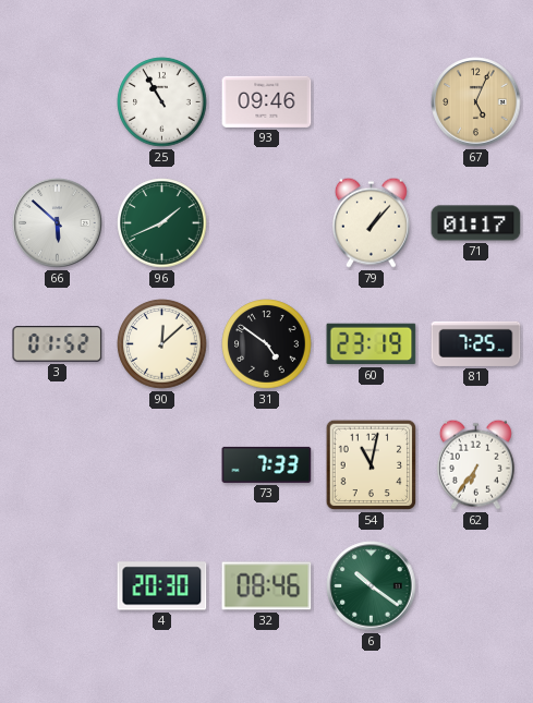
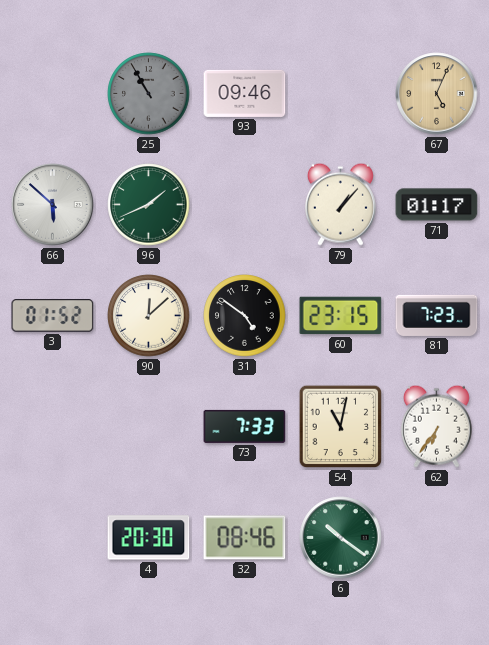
25 dial: white -> grey (149, 94)
60: 23:19 -> 23:15 (341, 316)
81: 7:25 -> 7:23 (437, 315)
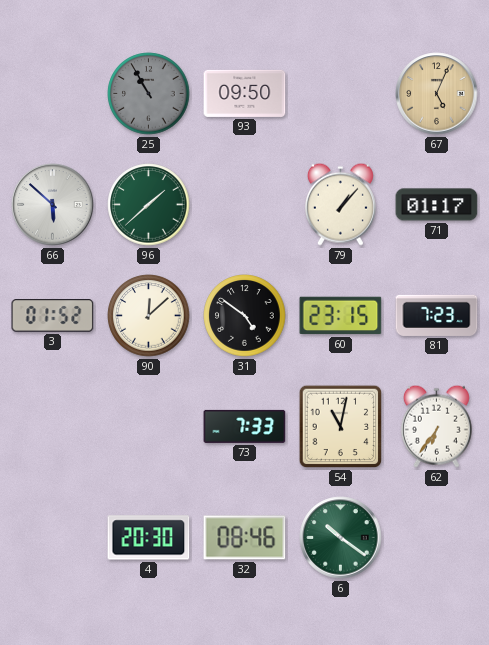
93: 09:46 -> 09:50 (245, 93)
96: 1:41 -> 1:38 (149, 205)
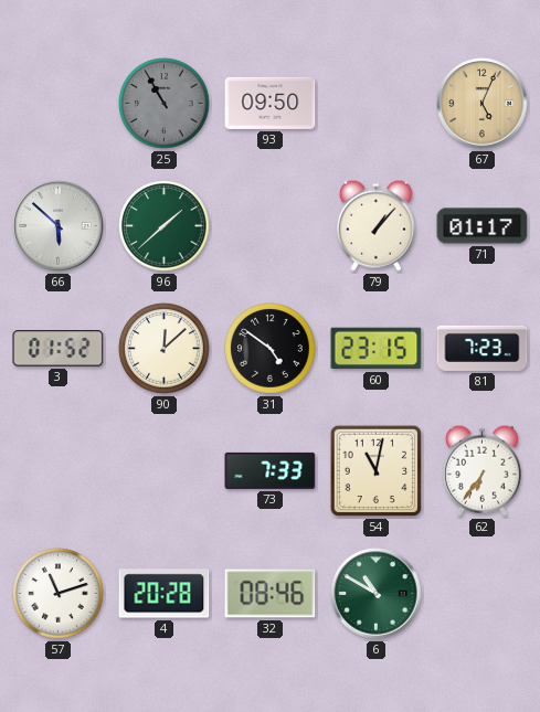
57: none -> 11:12 (59, 594)
4: 20:30 -> 20:28 (165, 594)
6: 10:21 -> 10:50 (377, 594)
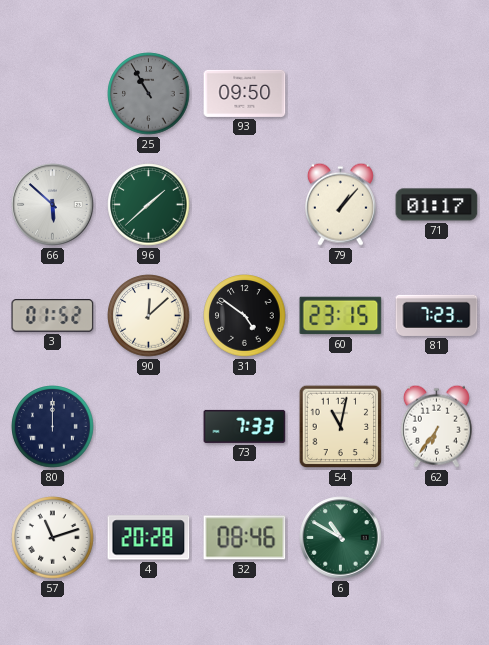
67: 5:04 -> none (483, 104)
80: none -> 12:00 (53, 427)
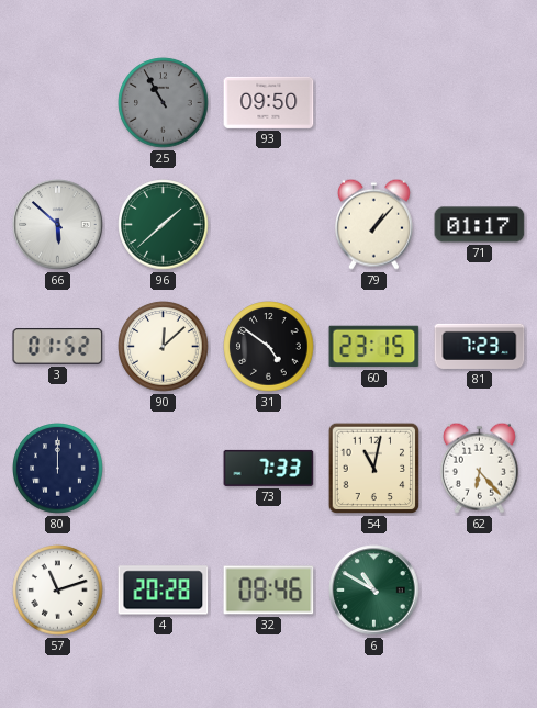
62: 6:36 -> 6:23 (479, 468)
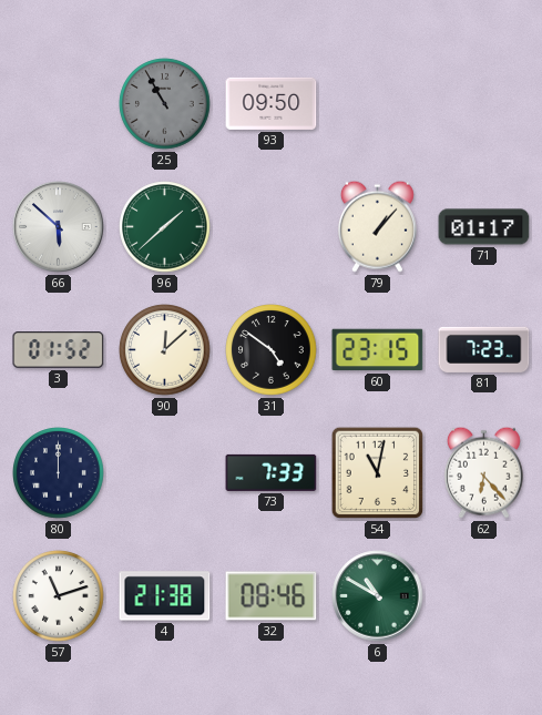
4: 20:28 -> 21:38 (165, 596)
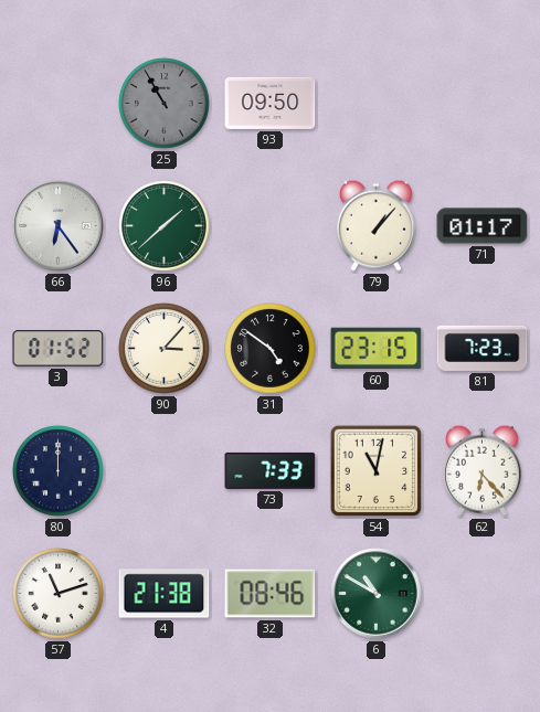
66: 5:52 -> 6:24 (59, 226)
90: 12:08 -> 3:07 (165, 349)
